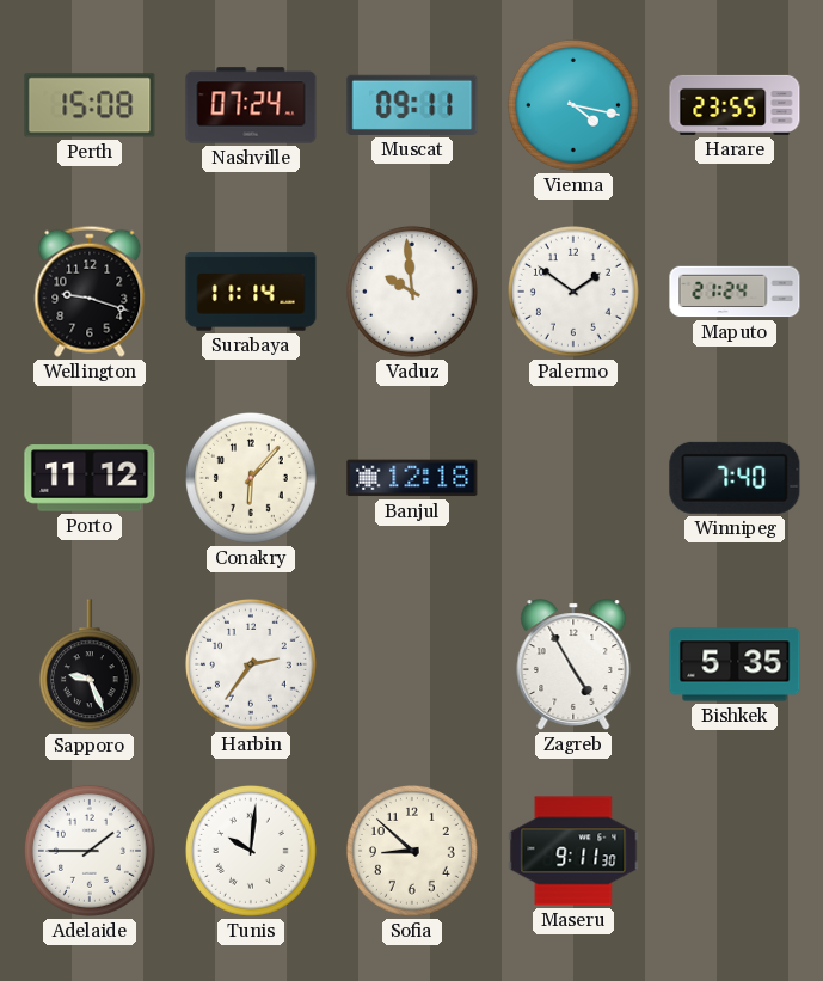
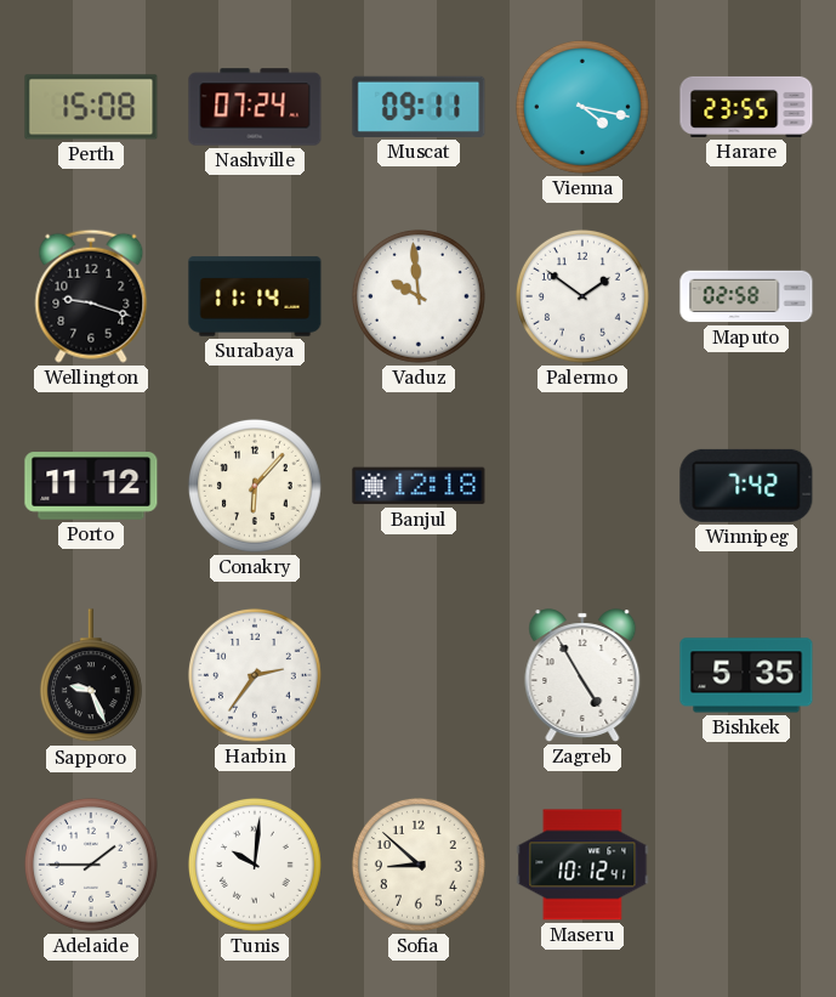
Maputo: 21:24 -> 02:58 (746, 296)
Winnipeg: 7:40 -> 7:42 (746, 486)
Maseru: 9:11 -> 10:12 (582, 865)
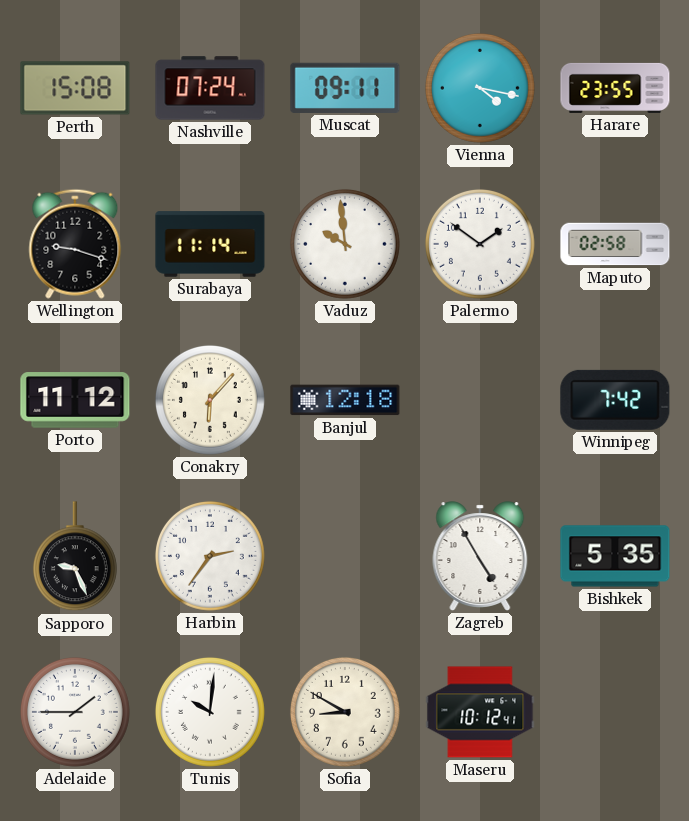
Sofia: 8:52 -> 8:50 (345, 712)
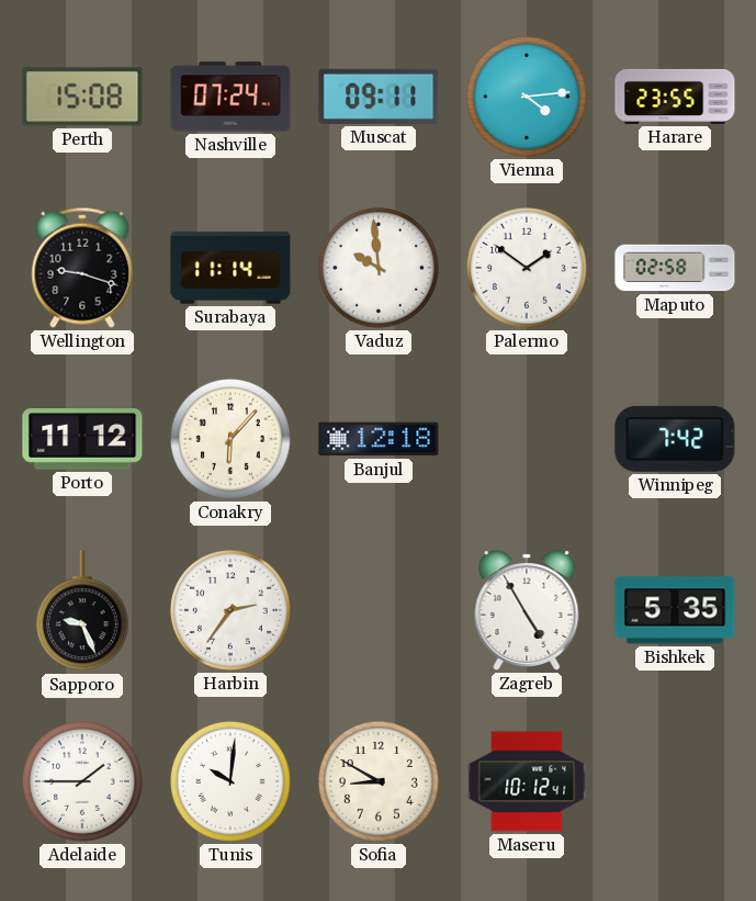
Vienna: 4:17 -> 4:14 (527, 97)
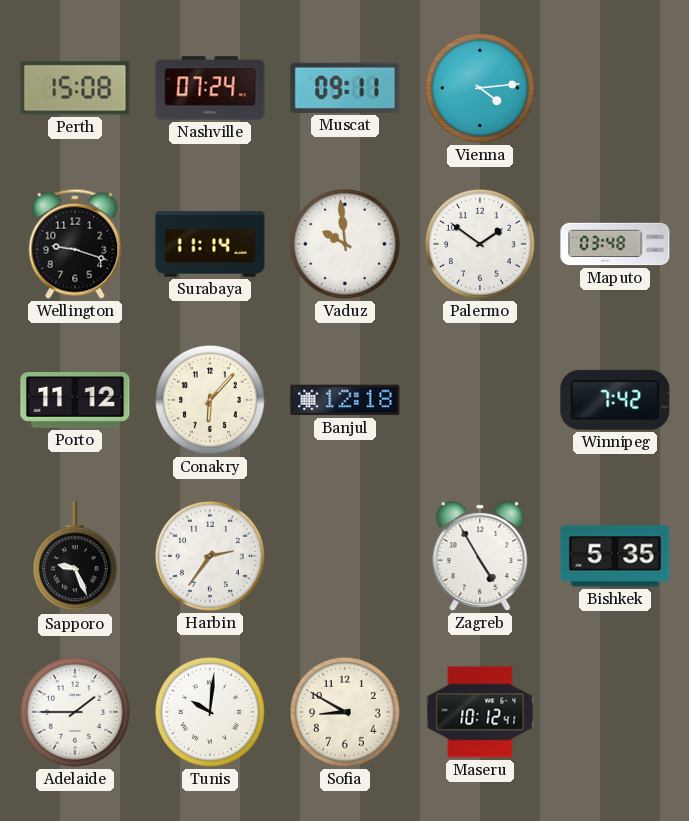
Harare: 23:55 -> none (675, 97)
Maputo: 02:58 -> 03:48 (615, 244)
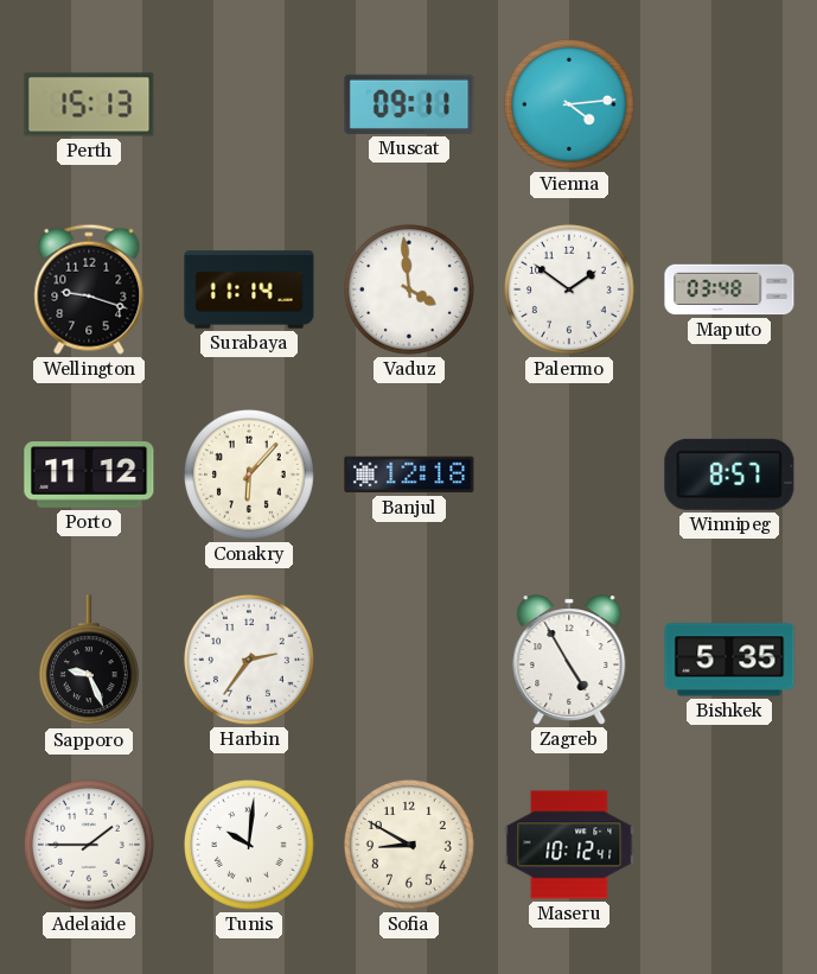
Perth: 15:08 -> 15:13 (89, 104)
Nashville: 07:24 -> none (210, 88)
Vaduz: 9:59 -> 3:59 (409, 289)
Winnipeg: 7:42 -> 8:57 (729, 475)
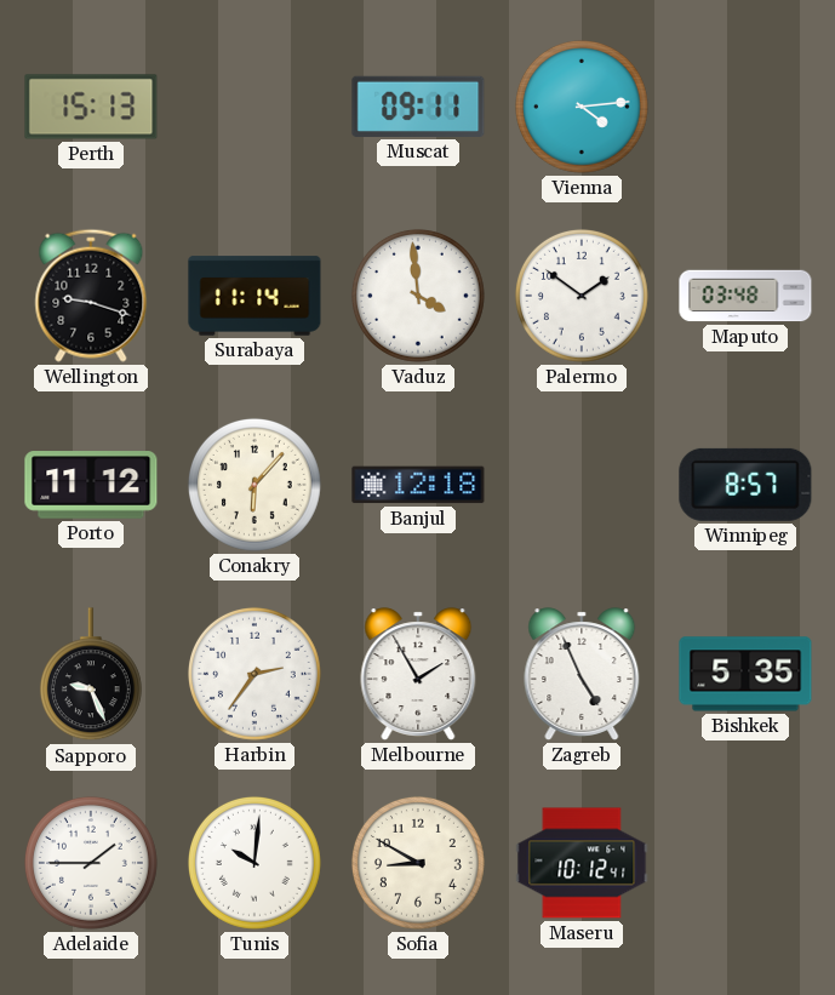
Melbourne: none -> 1:55 (418, 674)
Zagreb: 4:55 -> 4:56 (582, 674)
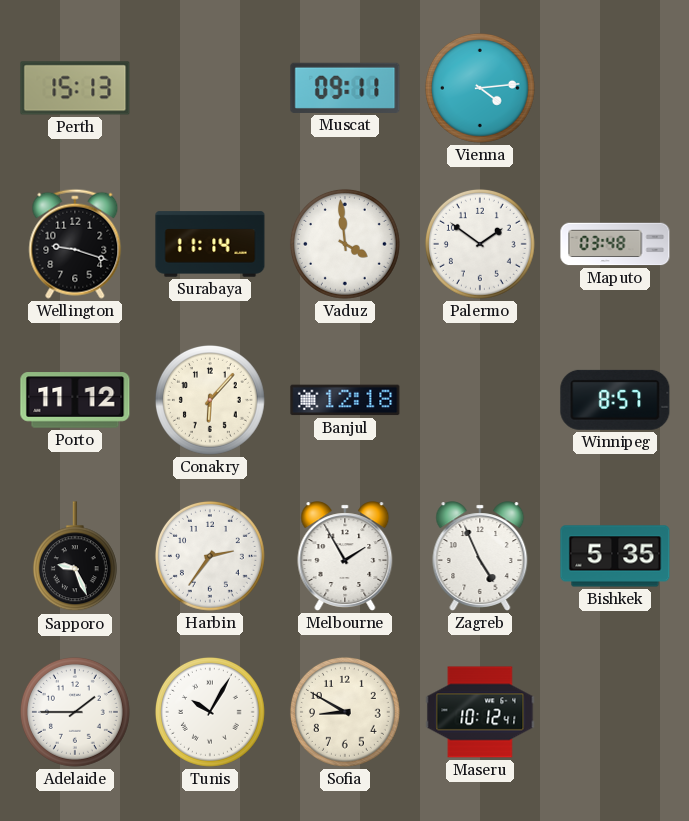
Tunis: 10:01 -> 10:05 (210, 712)
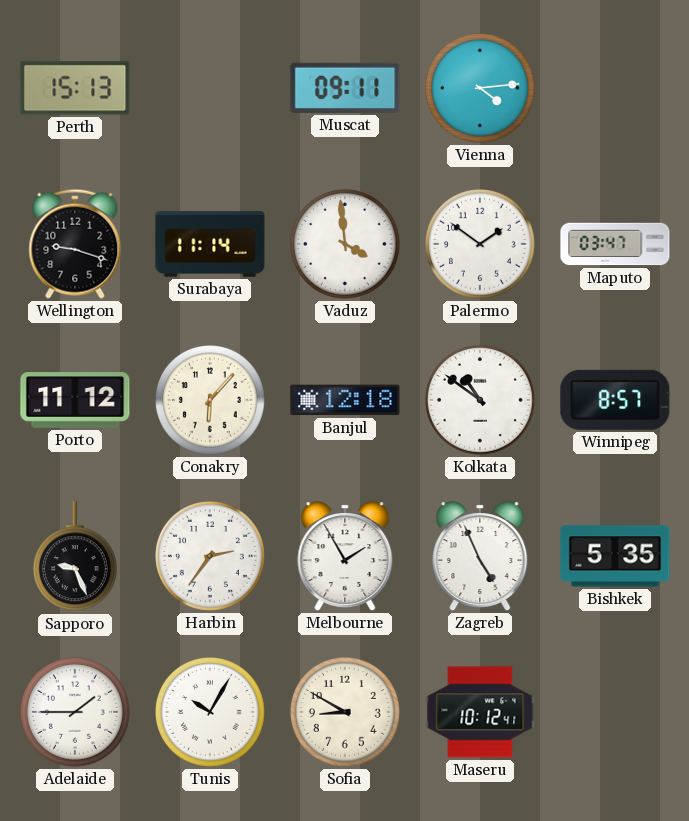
Maputo: 03:48 -> 03:47 (615, 244)
Kolkata: none -> 10:51 (480, 400)
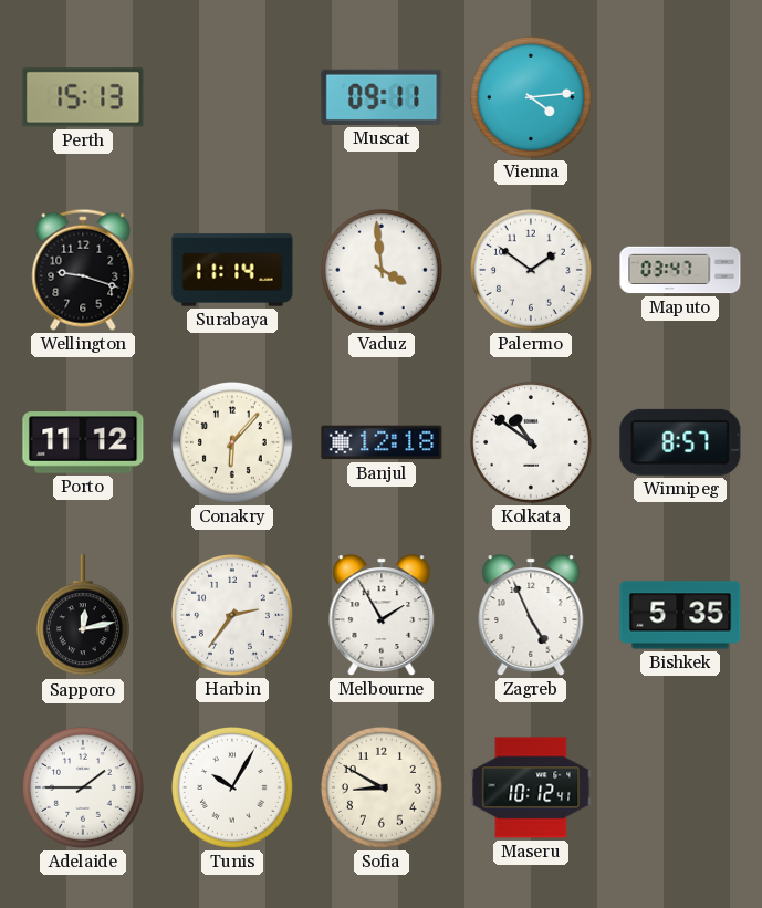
Sapporo: 9:26 -> 12:13 (83, 616)
